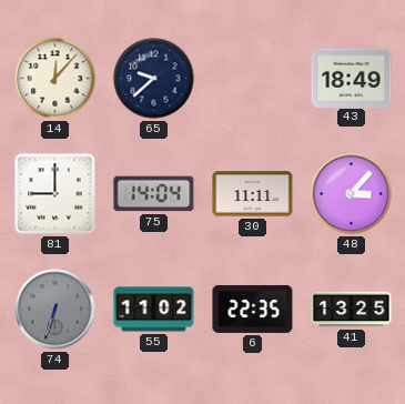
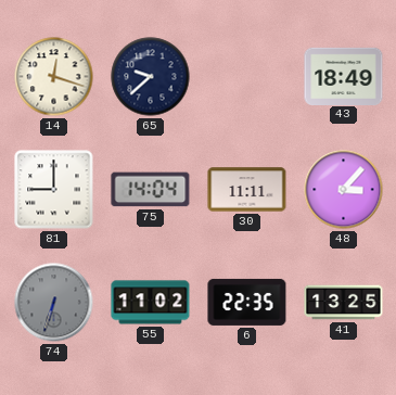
14: 12:07 -> 12:18 (54, 77)
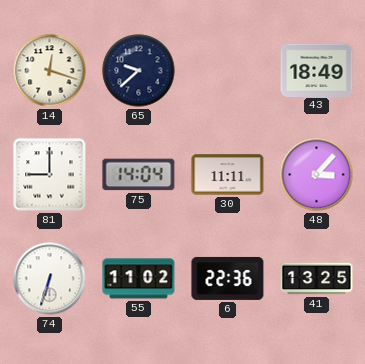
74 dial: grey -> white (50, 279)
6: 22:35 -> 22:36 (228, 278)
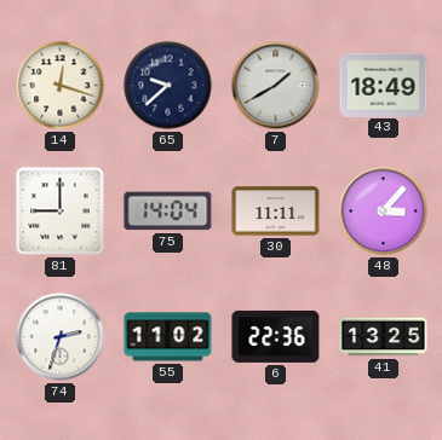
7: none -> 1:40 (276, 86)
74: 6:33 -> 2:33 (61, 337)
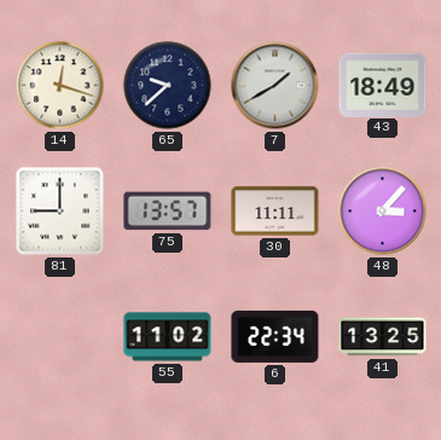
75: 14:04 -> 13:57 (168, 212)
74: 2:33 -> none (61, 337)
6: 22:36 -> 22:34 (275, 336)
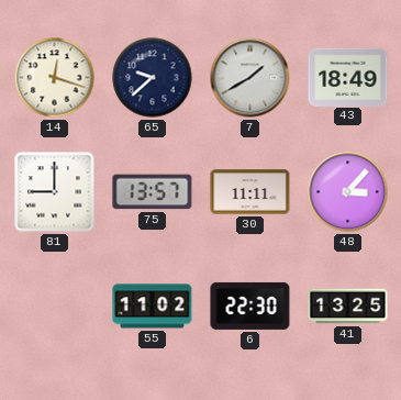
6: 22:34 -> 22:30 (250, 305)
